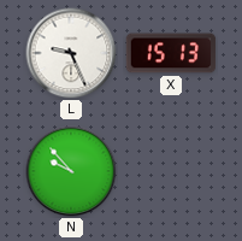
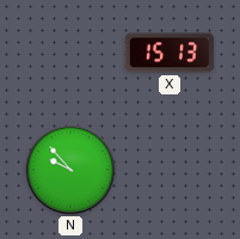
L: 9:26 -> none (71, 53)
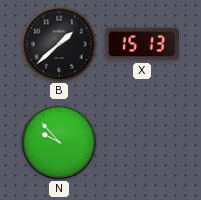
B: none -> 1:38 (59, 44)
